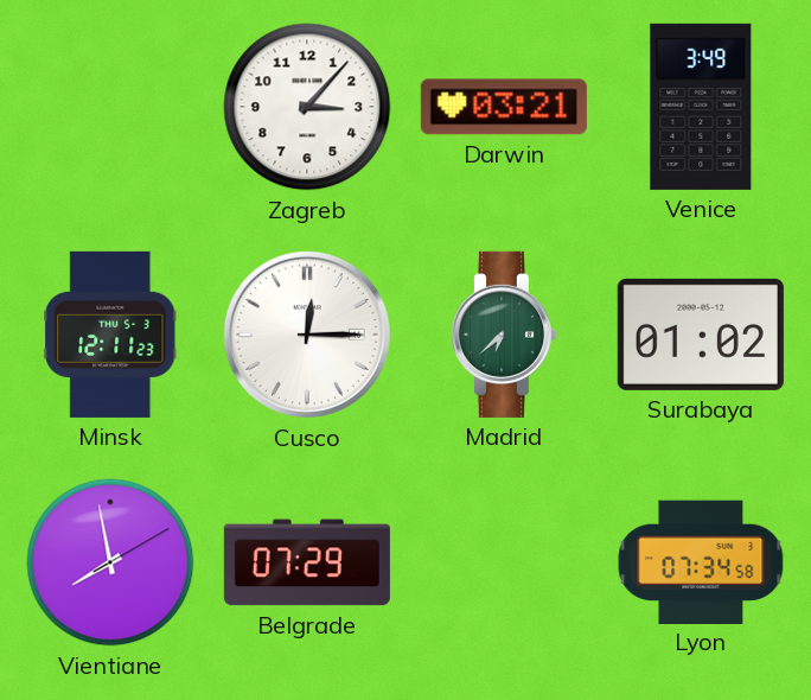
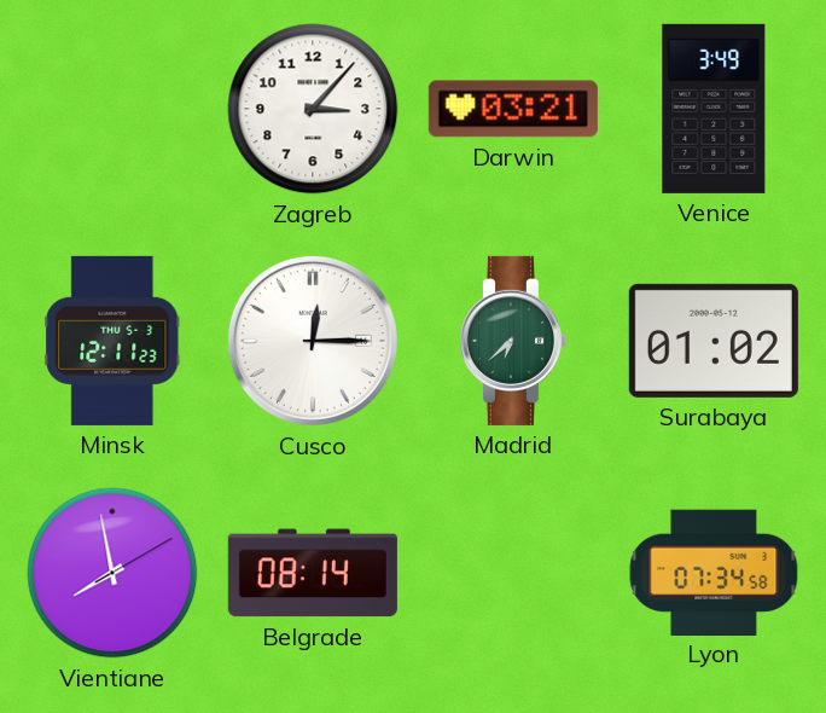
Belgrade: 07:29 -> 08:14 (313, 573)
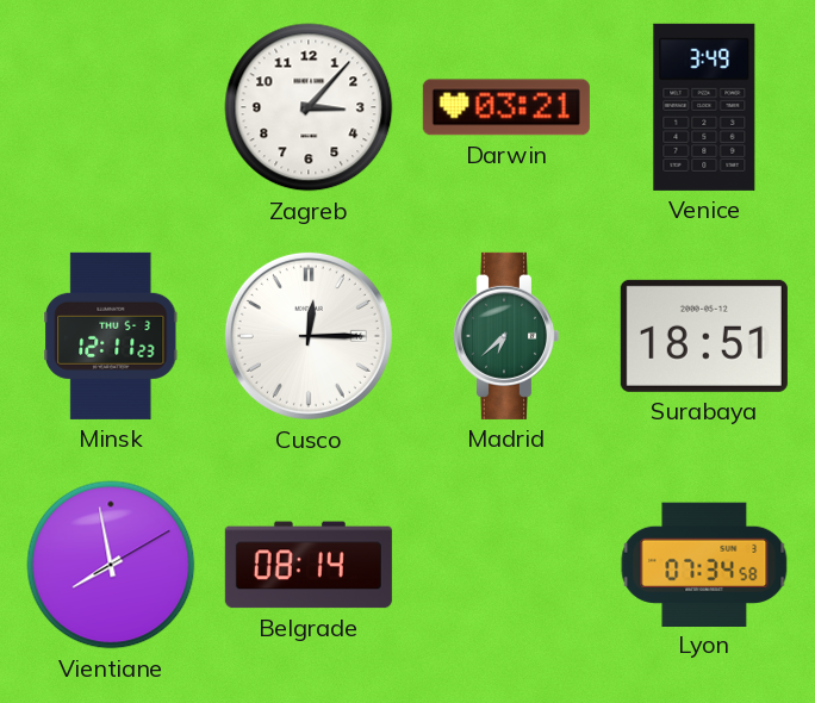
Surabaya: 01:02 -> 18:51 (704, 336)
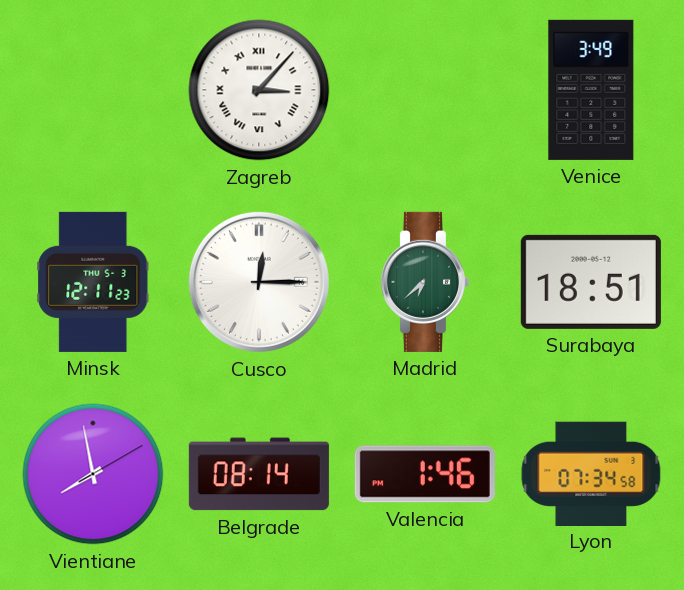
Zagreb numerals: Arabic -> Roman (259, 90)
Darwin: 03:21 -> none (506, 107)
Valencia: none -> 1:46 (425, 474)
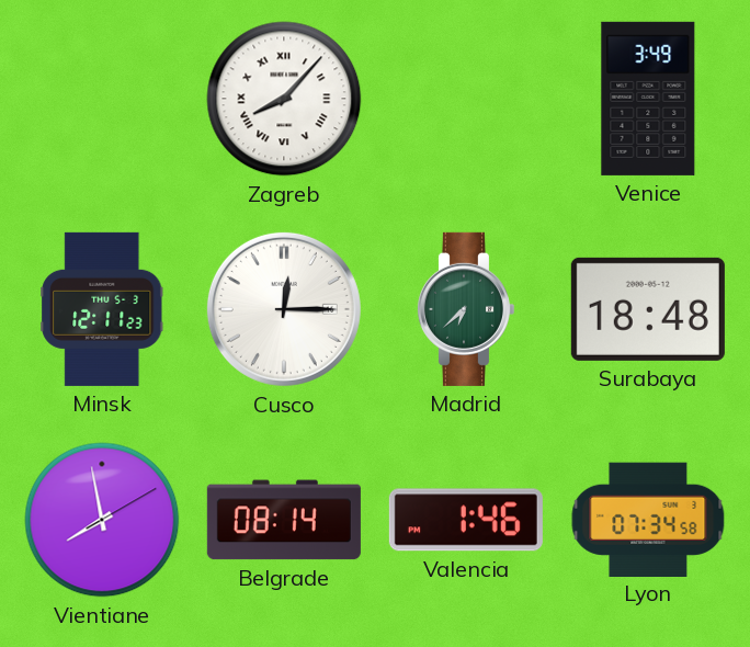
Zagreb: 3:07 -> 8:07 (284, 99)
Surabaya: 18:51 -> 18:48 (648, 309)
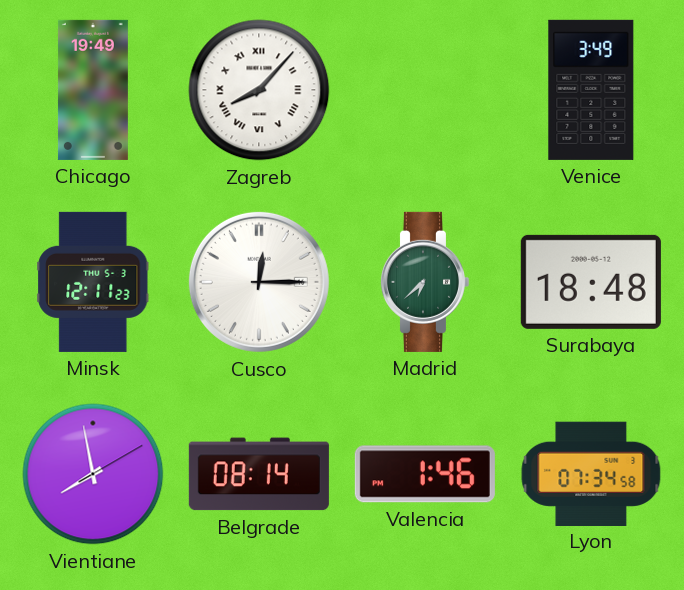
Chicago: none -> 19:49 (93, 90)
